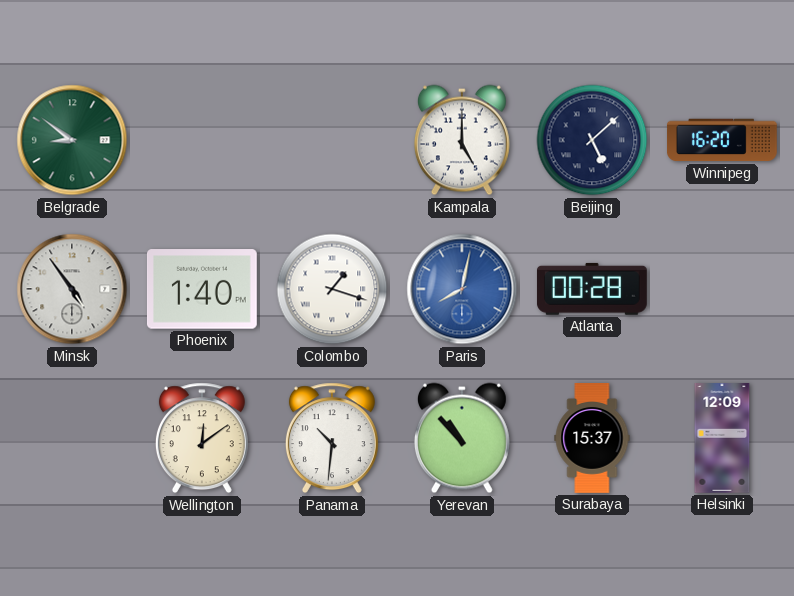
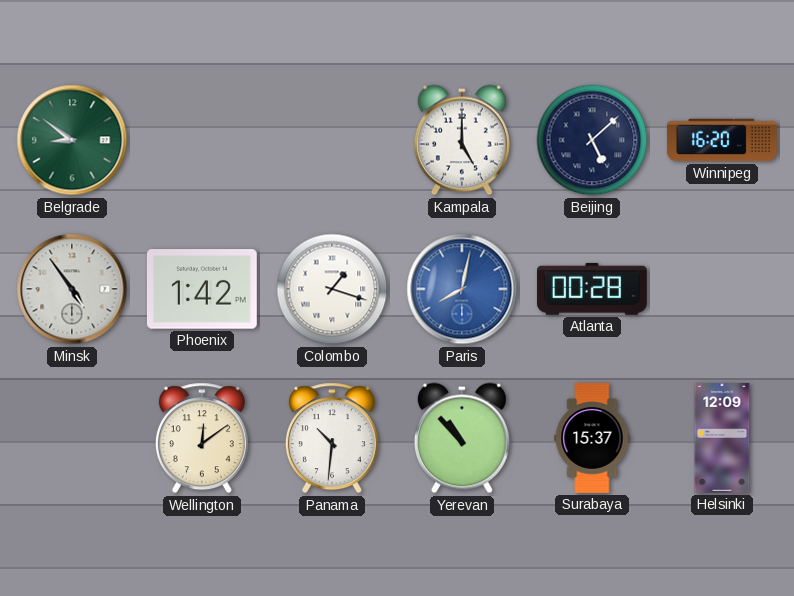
Phoenix: 1:40 -> 1:42 (202, 289)
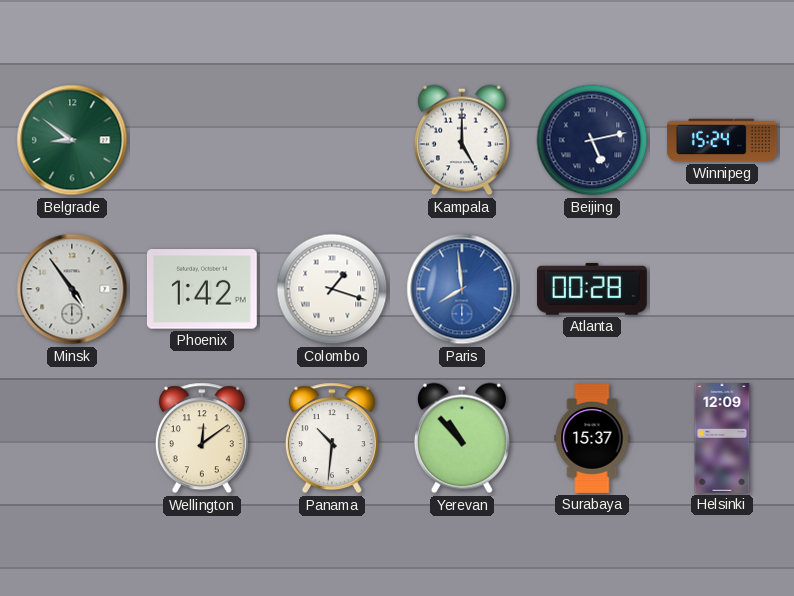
Beijing: 5:08 -> 5:13 (592, 140)
Winnipeg: 16:20 -> 15:24 (723, 140)
Paris: 8:02 -> 7:59 (462, 289)
